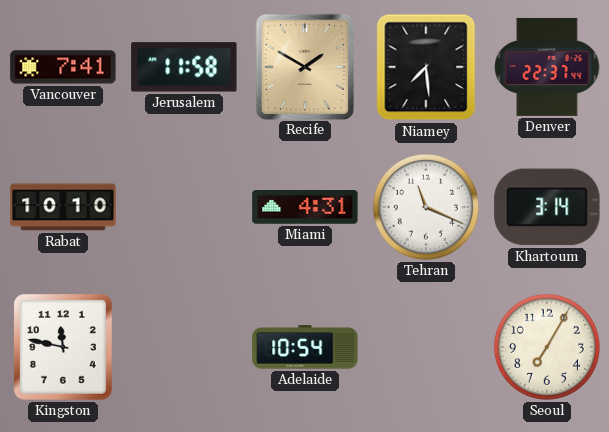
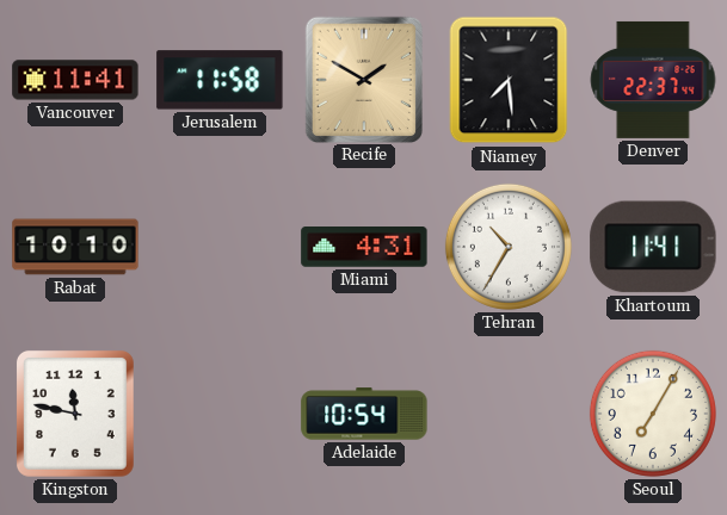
Vancouver: 7:41 -> 11:41 (75, 80)
Tehran: 11:19 -> 10:35 (509, 247)
Khartoum: 3:14 -> 11:41 (653, 247)
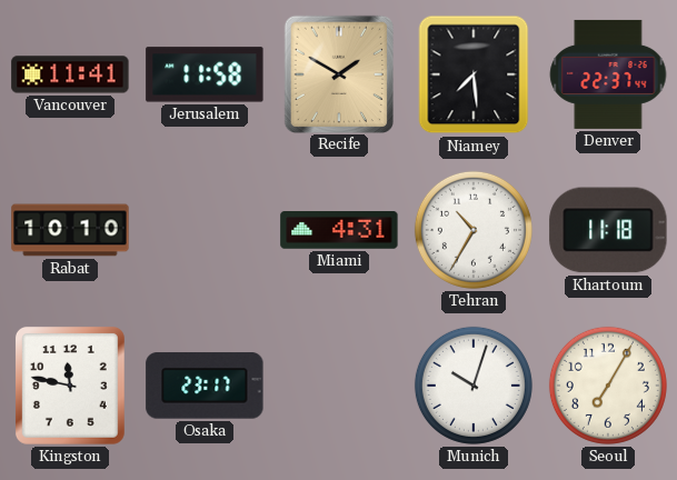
Khartoum: 11:41 -> 11:18 (608, 230)
Osaka: none -> 23:17 (205, 386)
Adelaide: 10:54 -> none (364, 414)
Munich: none -> 10:03 (474, 386)
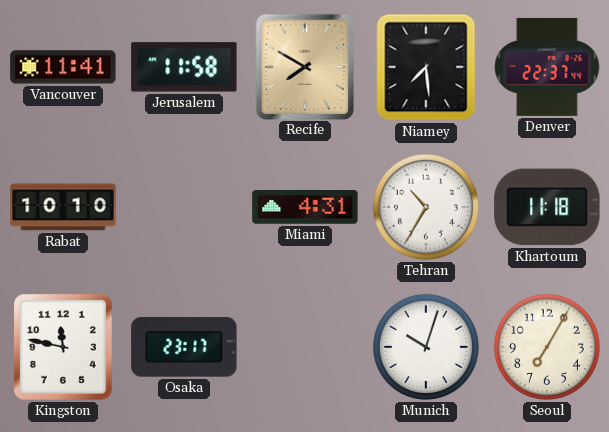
Recife: 1:50 -> 7:50 (304, 66)
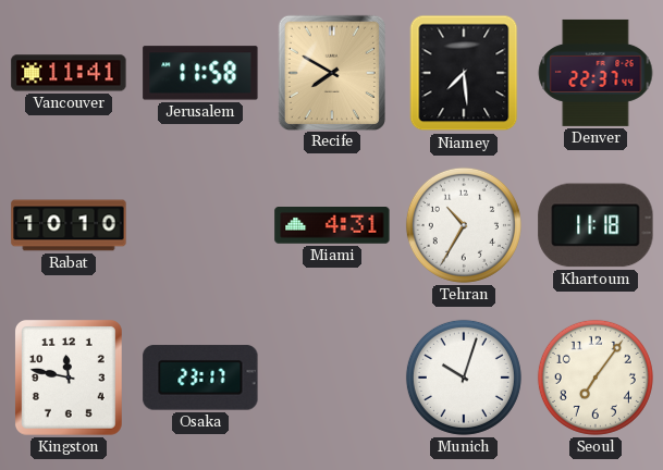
Seoul: 7:05 -> 7:06 (596, 378)
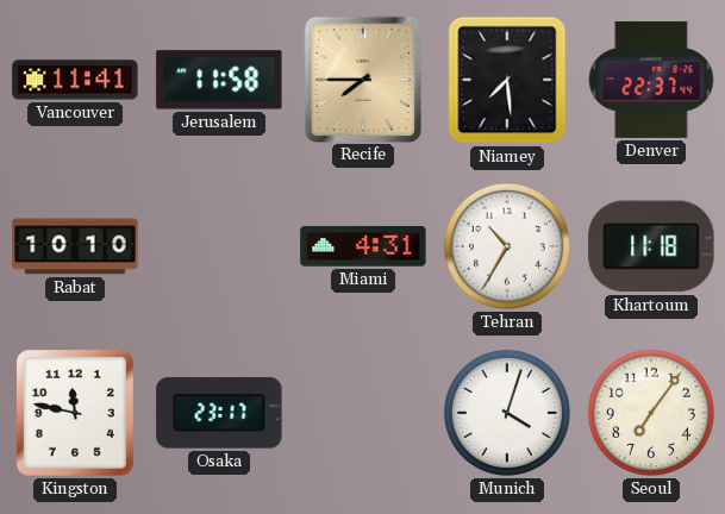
Recife: 7:50 -> 7:45 (362, 79)
Munich: 10:03 -> 4:03 (507, 413)
